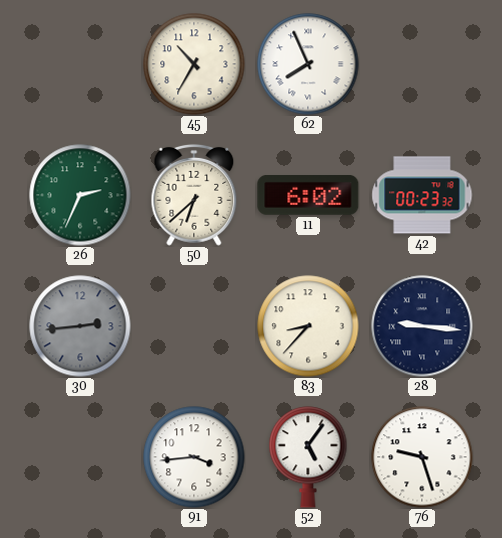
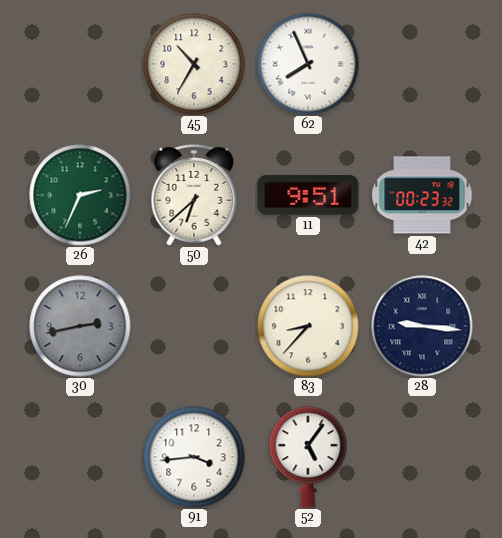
11: 6:02 -> 9:51 (308, 196)
30: 2:44 -> 2:43 (80, 326)
76: 9:27 -> none (422, 457)
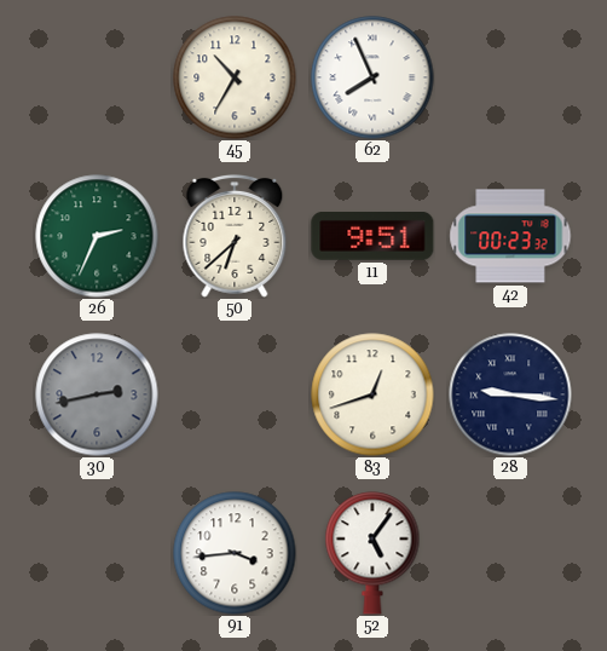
83: 8:37 -> 12:42 (372, 394)
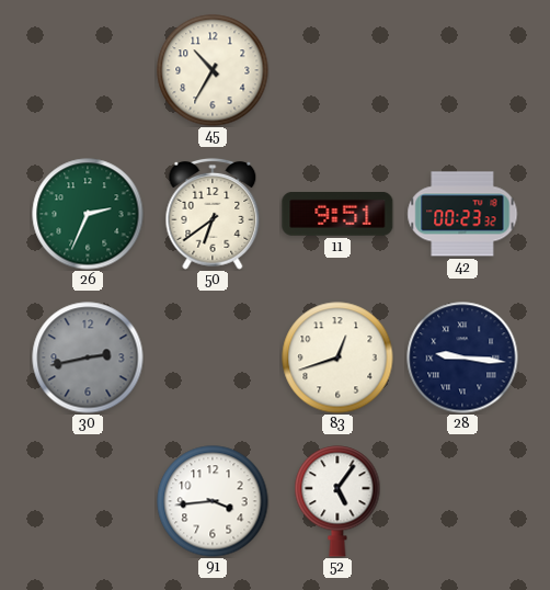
62: 7:56 -> none (372, 77)
50: 6:38 -> 6:39 (213, 214)
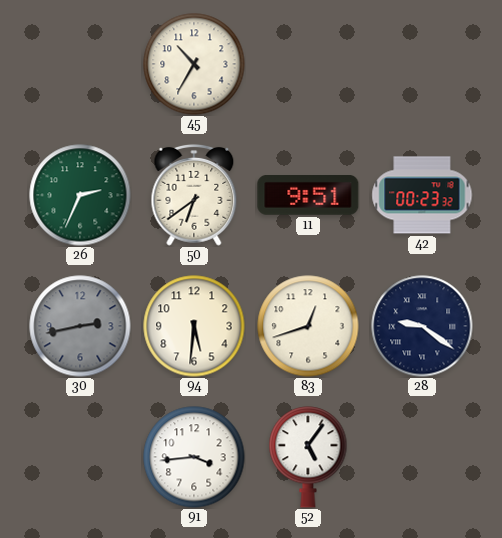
94: none -> 5:31 (194, 326)
28: 9:16 -> 9:21 (422, 326)
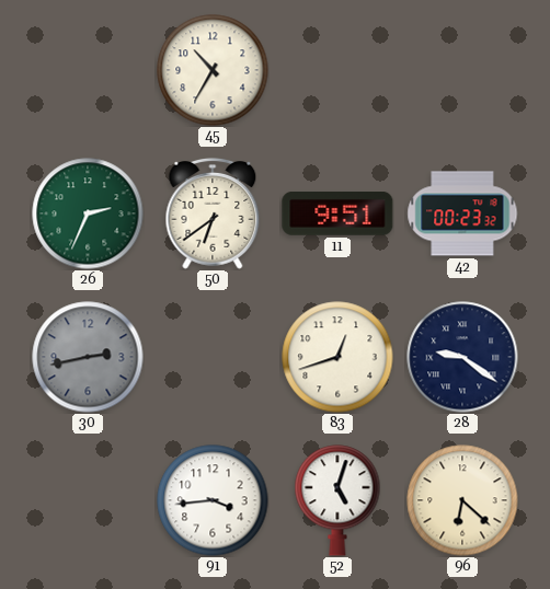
94: 5:31 -> none (194, 326)
52: 5:06 -> 5:03 (337, 500)
96: none -> 6:22 (462, 500)
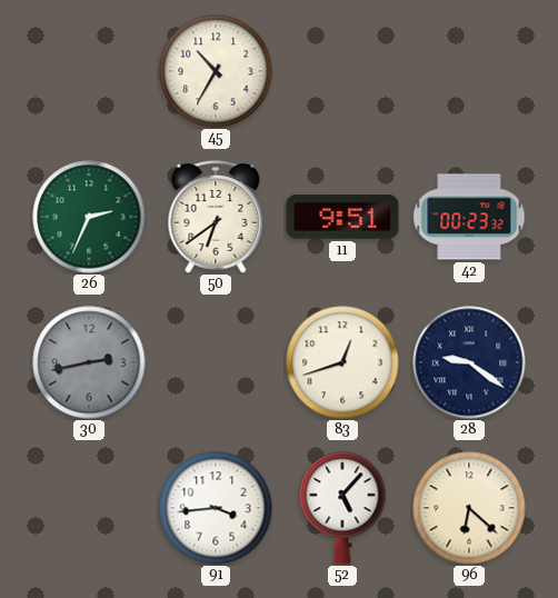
52: 5:03 -> 5:07 (342, 508)
